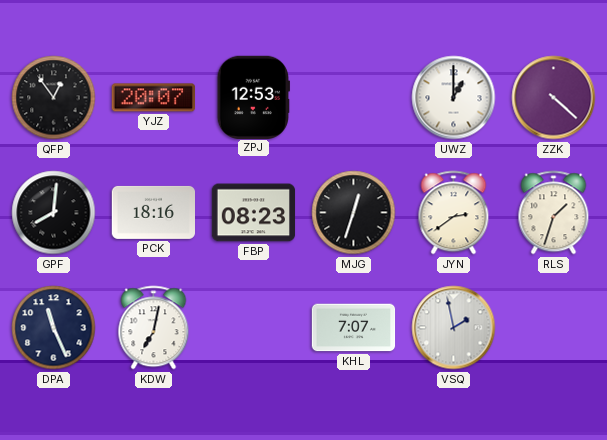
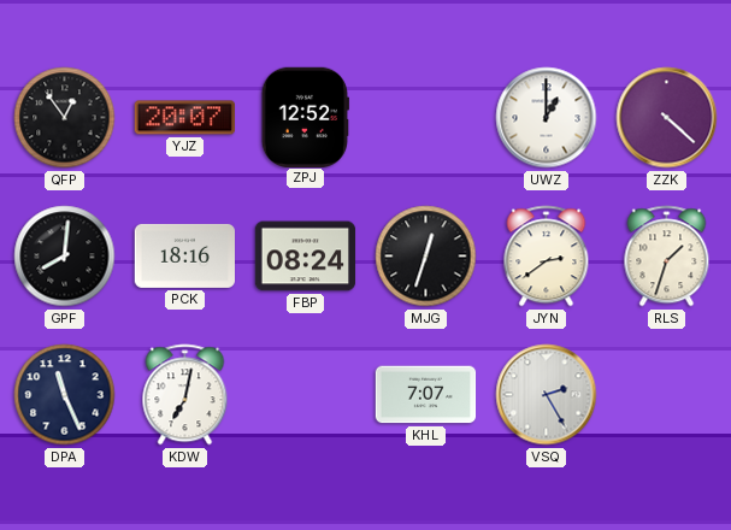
ZPJ: 12:53 -> 12:52 (305, 117)
FBP: 08:23 -> 08:24 (306, 257)
VSQ: 1:58 -> 2:25 (547, 395)
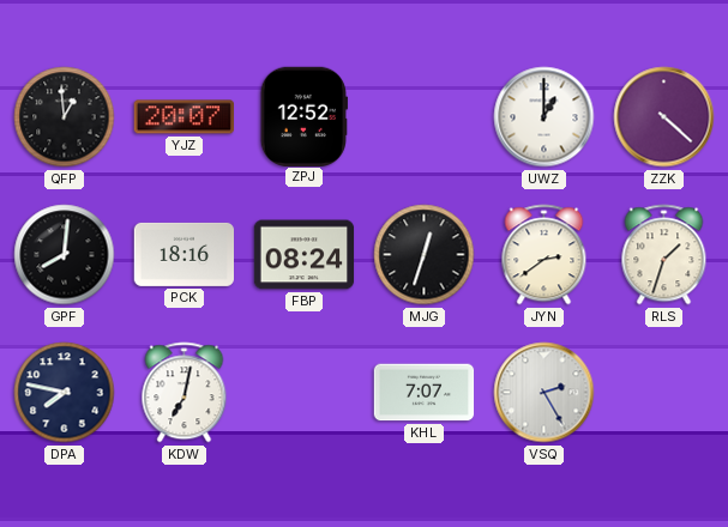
QFP: 12:54 -> 12:59 (65, 117)
DPA: 11:26 -> 7:47 (65, 393)
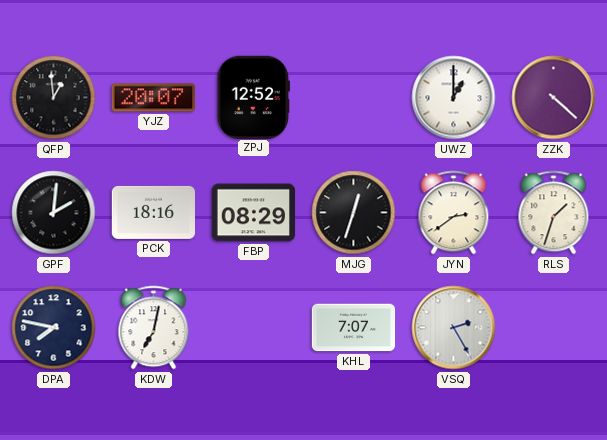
GPF: 8:01 -> 2:01 (54, 213)
FBP: 08:24 -> 08:29 (254, 213)
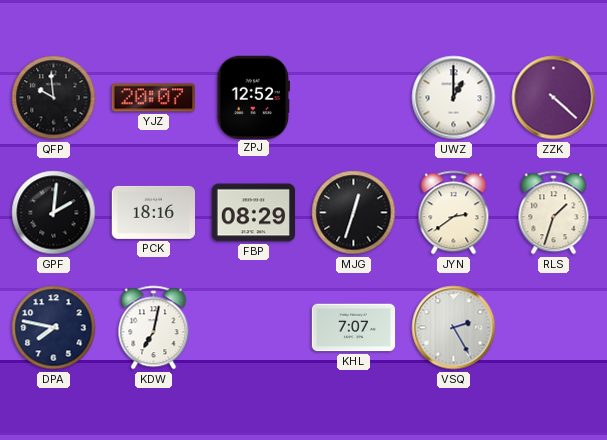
QFP: 12:59 -> 9:59 (54, 98)
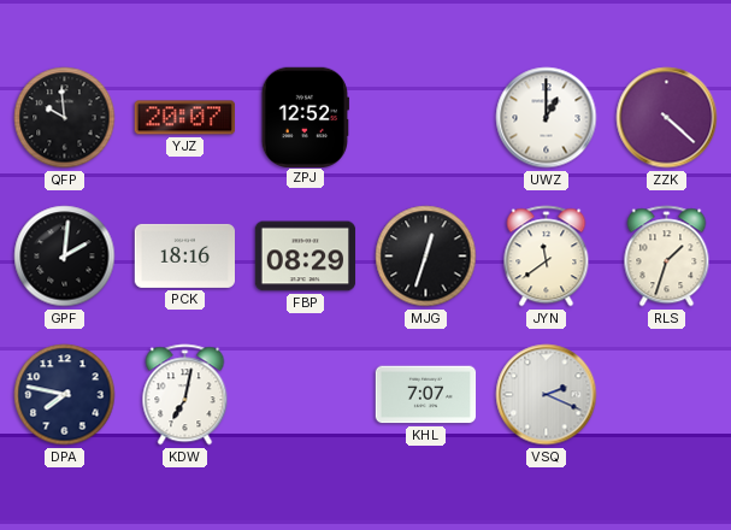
JYN: 2:39 -> 11:39 (547, 257)
VSQ: 2:25 -> 2:19 (547, 395)
